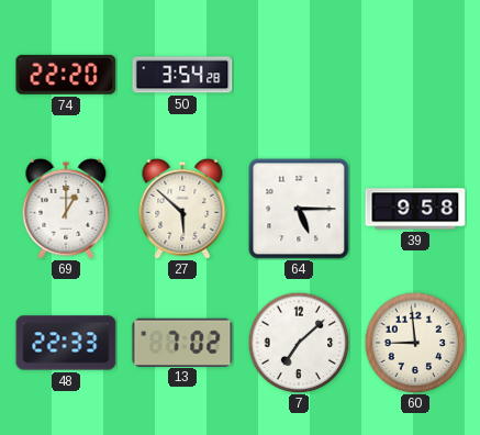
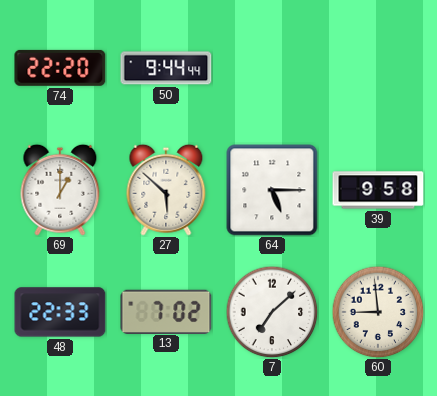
50: 3:54 -> 9:44 (166, 68)
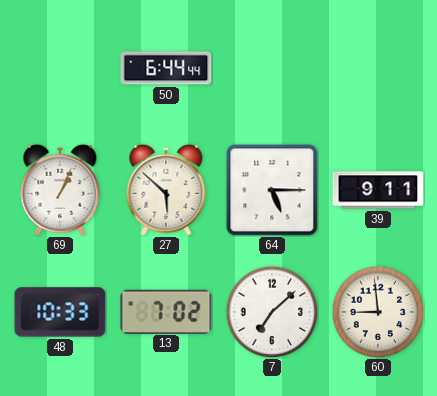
74: 22:20 -> none (60, 68)
50: 9:44 -> 6:44 (166, 68)
69: 1:00 -> 1:04 (60, 190)
39: 9:58 -> 9:11 (378, 190)
48: 22:33 -> 10:33 (60, 312)
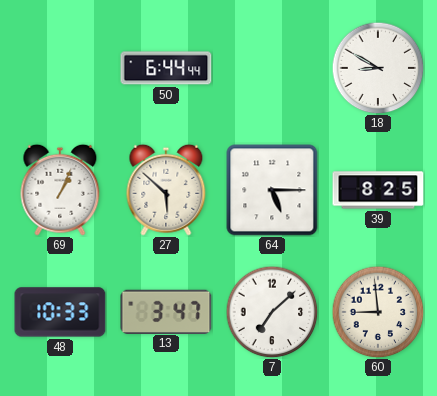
18: none -> 8:50 (378, 68)
39: 9:11 -> 8:25 (378, 190)
13: 7:02 -> 3:47 (166, 311)
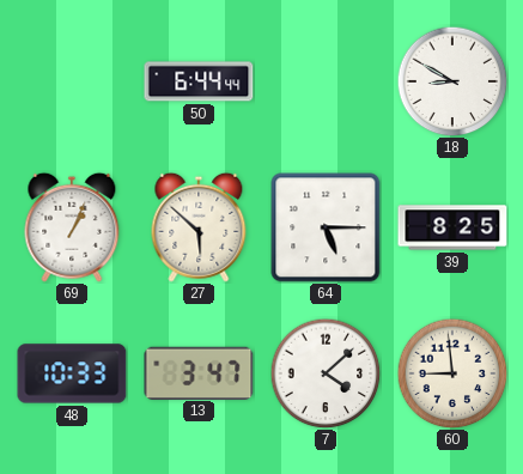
7: 7:08 -> 4:08 (326, 373)
